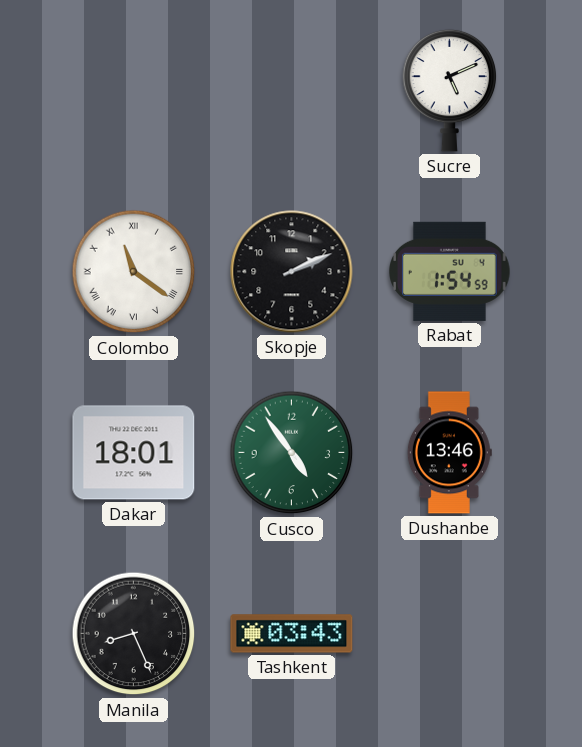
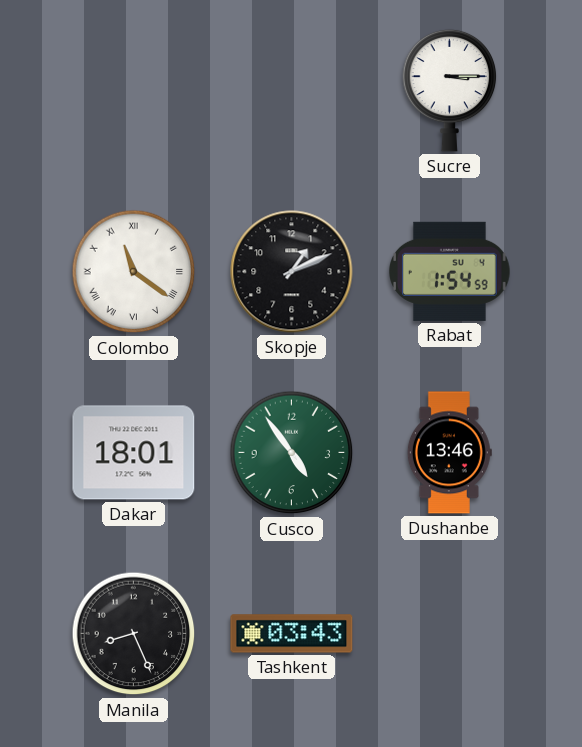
Sucre: 5:11 -> 3:15 (450, 90)
Skopje: 2:11 -> 1:11 (292, 272)
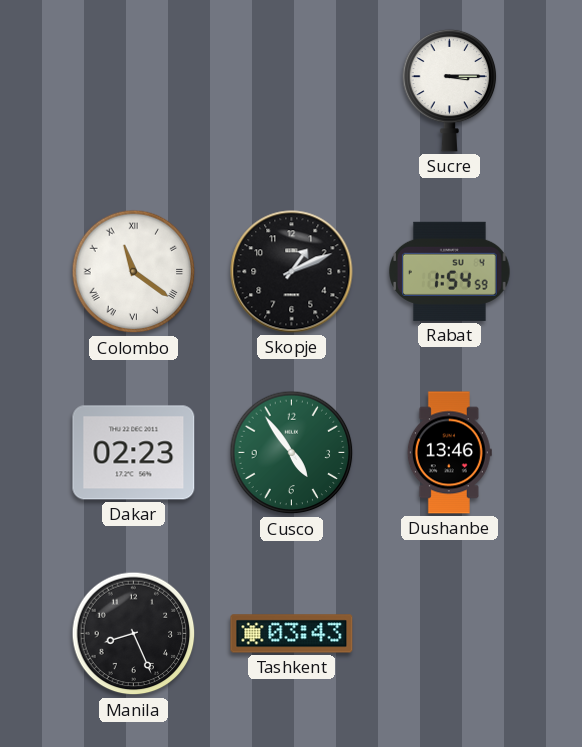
Dakar: 18:01 -> 02:23 (134, 453)
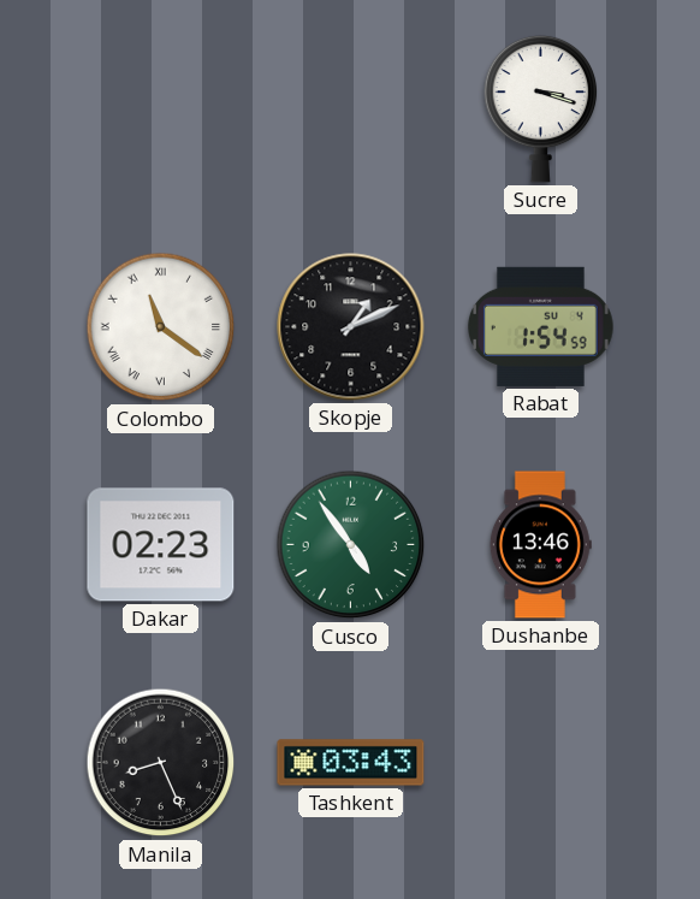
Sucre: 3:15 -> 3:18 (541, 108)
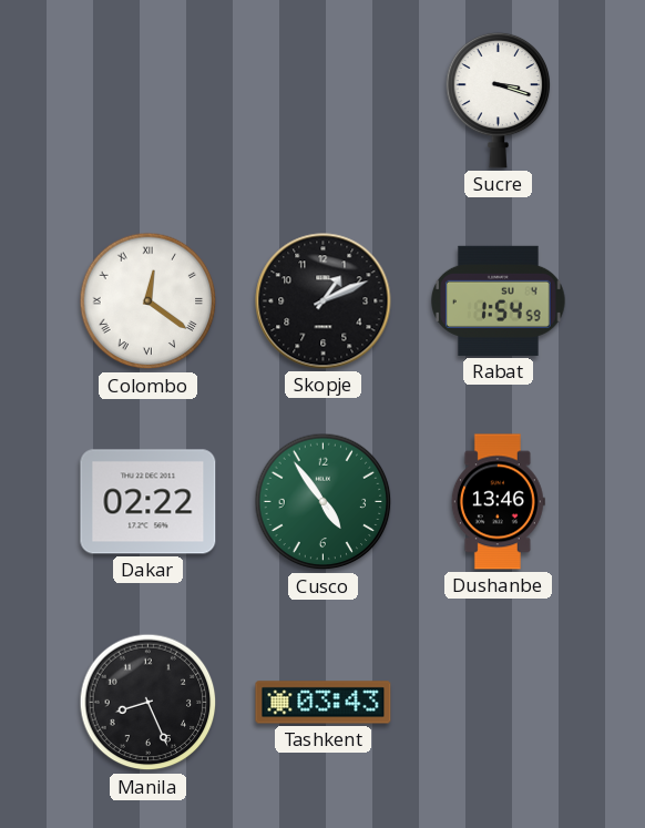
Colombo: 11:21 -> 12:21 (149, 301)
Dakar: 02:23 -> 02:22 (149, 502)
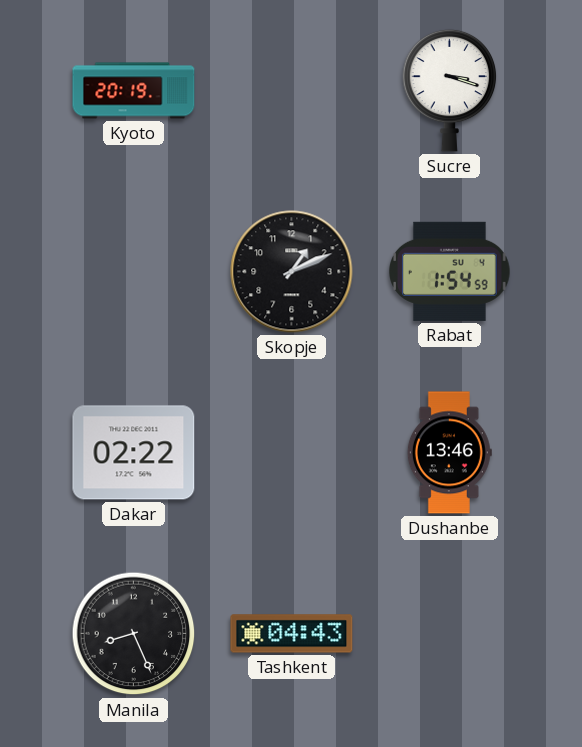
Kyoto: none -> 20:19 (134, 91)
Colombo: 12:21 -> none (149, 301)
Cusco: 4:54 -> none (324, 502)
Tashkent: 03:43 -> 04:43 (292, 634)
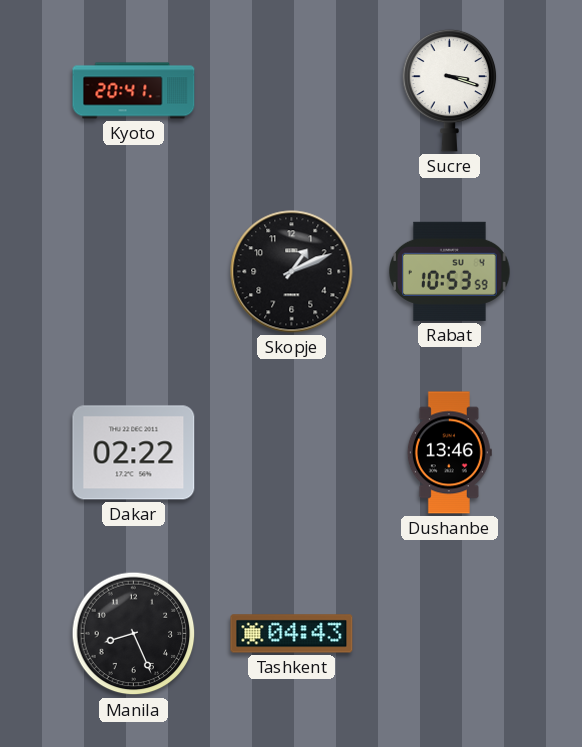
Kyoto: 20:19 -> 20:41 (134, 91)
Rabat: 1:54 -> 10:53 (450, 271)
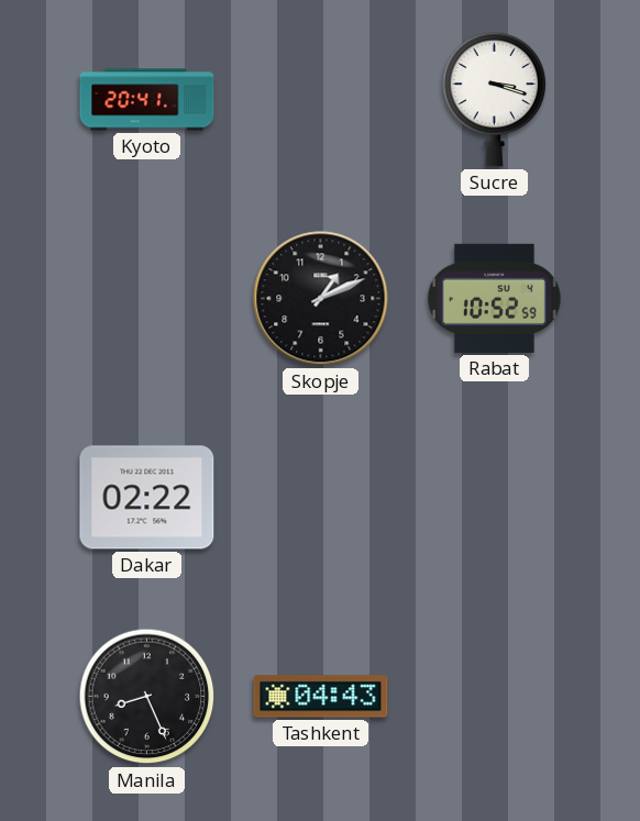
Rabat: 10:53 -> 10:52 (495, 298)
Dushanbe: 13:46 -> none (449, 453)
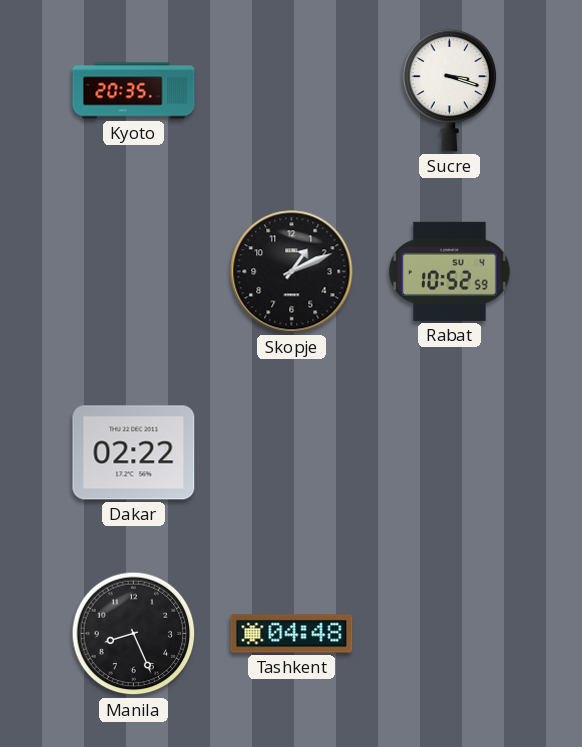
Kyoto: 20:41 -> 20:35 (134, 91)
Tashkent: 04:43 -> 04:48 (292, 634)
